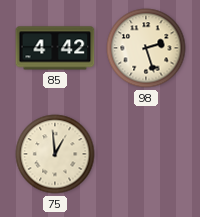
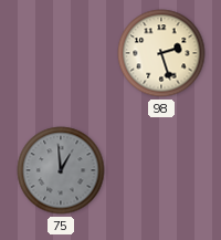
85: 4:42 -> none (55, 48)
75 dial: cream -> grey (61, 170)
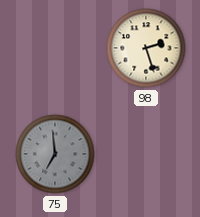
75: 12:59 -> 6:59 (55, 154)
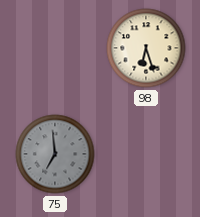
98: 2:27 -> 6:27 (146, 48)
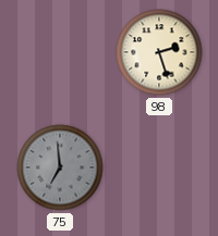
98: 6:27 -> 2:27 (159, 52)
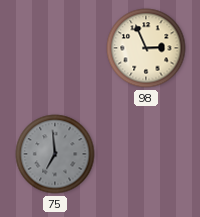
98: 2:27 -> 2:56 (146, 48)
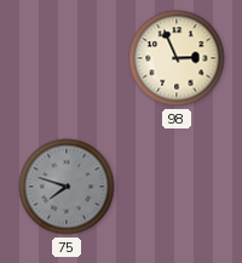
75: 6:59 -> 7:48 (67, 187)
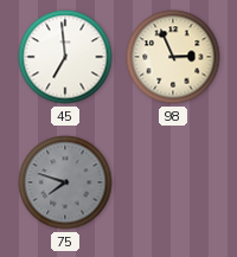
45: none -> 6:59 (65, 57)
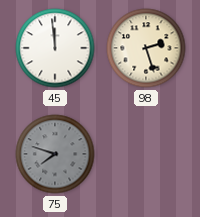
45: 6:59 -> 11:59 (55, 48)
98: 2:56 -> 2:27 (146, 48)
